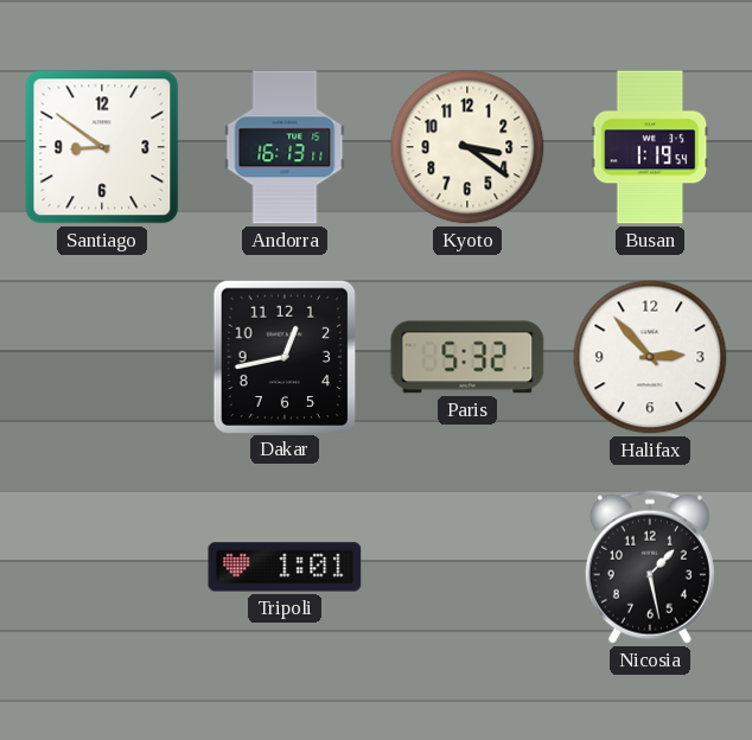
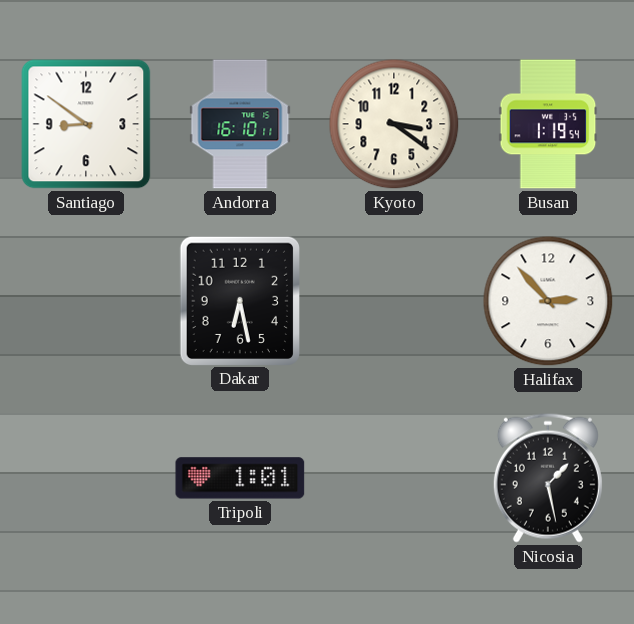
Andorra: 16:13 -> 16:10 (240, 124)
Dakar: 12:43 -> 6:28 (239, 300)
Paris: 5:32 -> none (467, 357)
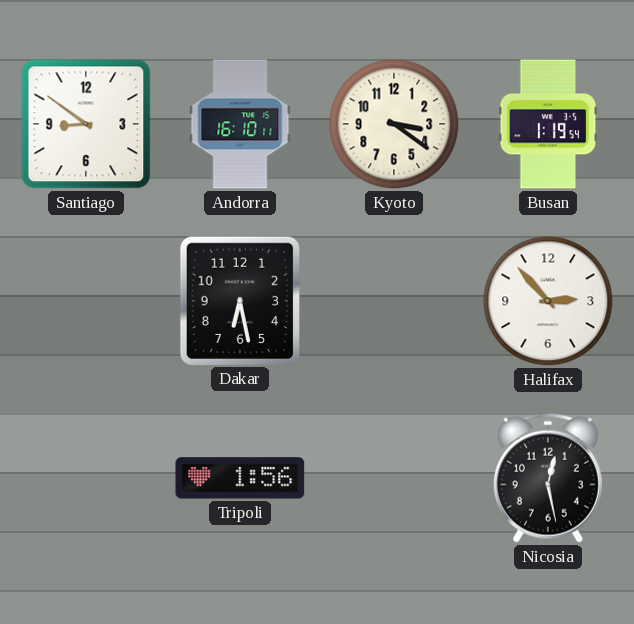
Tripoli: 1:01 -> 1:56 (240, 478)
Nicosia: 1:28 -> 12:28 (548, 478)
